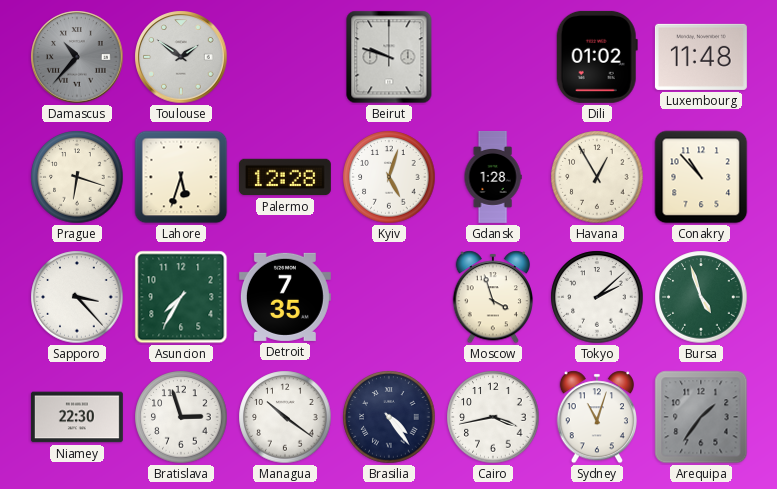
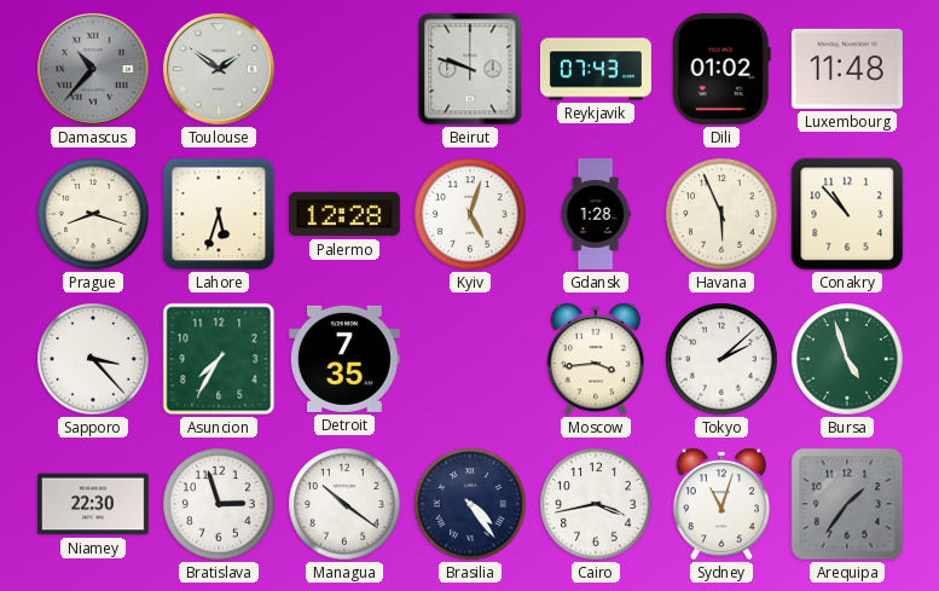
Reykjavik: none -> 07:43 (596, 69)
Prague: 6:18 -> 8:18 (93, 214)
Havana: 12:55 -> 5:56 (721, 214)
Moscow: 3:57 -> 3:44 (595, 359)
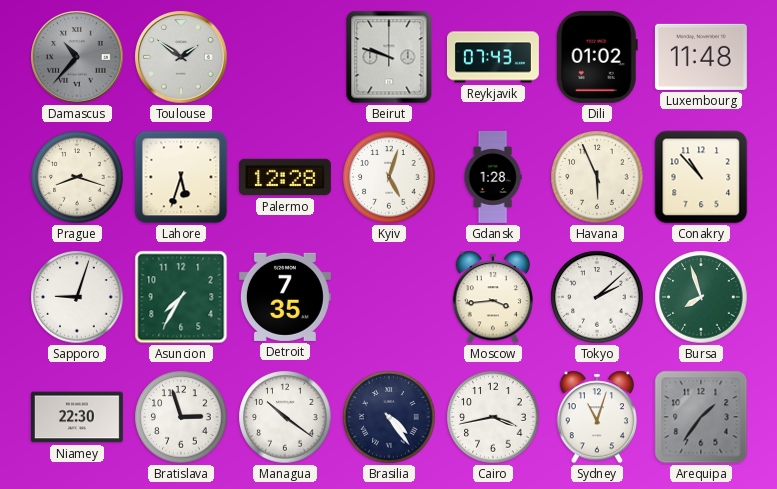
Sapporo: 3:23 -> 9:03 (77, 297)
Bursa: 4:57 -> 7:57 (701, 297)
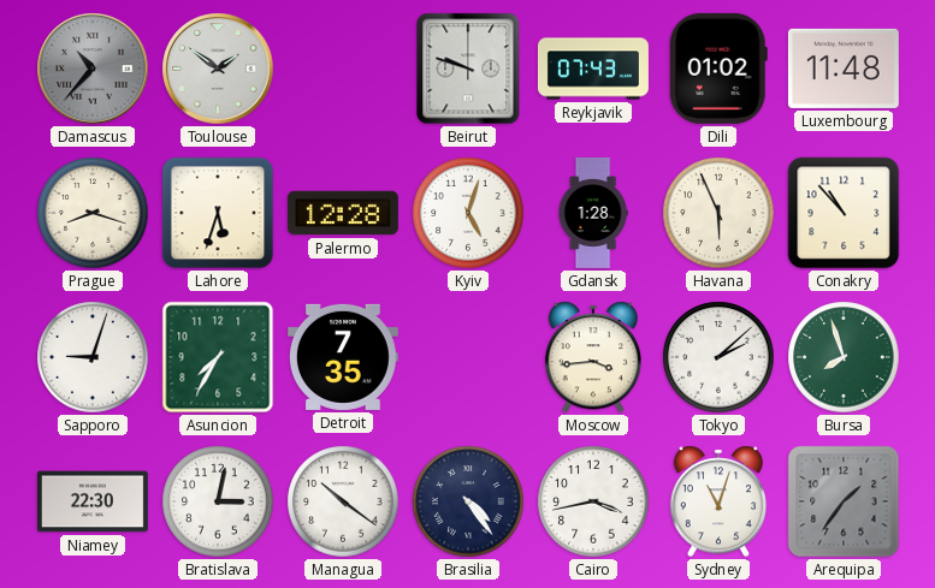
Bratislava: 2:57 -> 3:02 (218, 501)
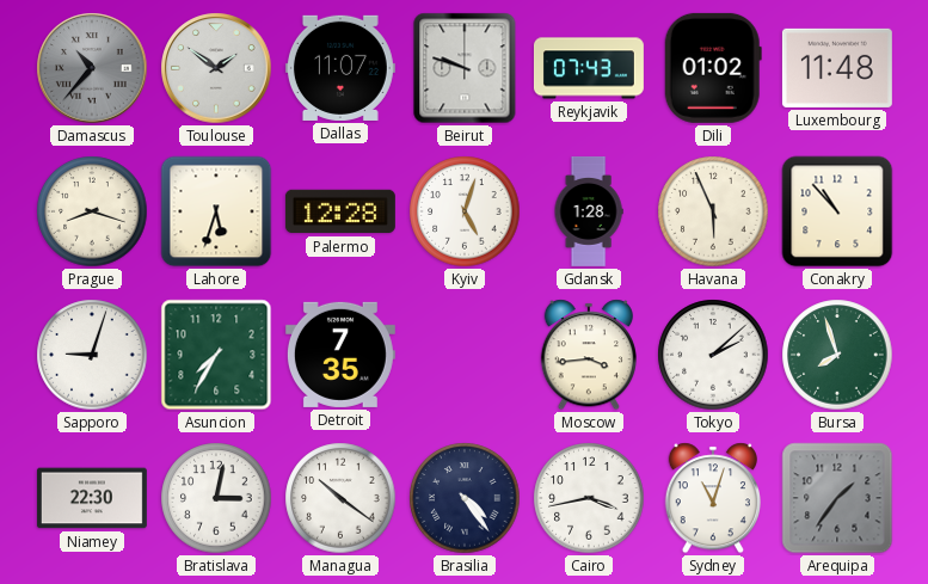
Dallas: none -> 11:07 (340, 68)
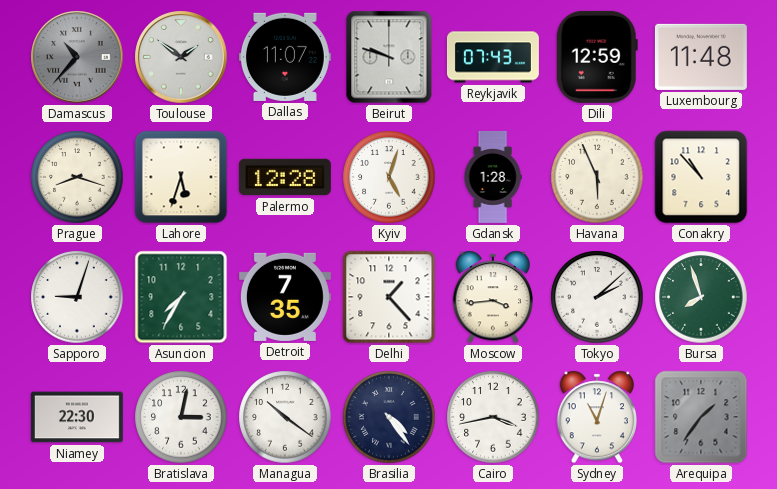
Dili: 01:02 -> 12:59 (597, 57)
Delhi: none -> 1:23 (389, 297)
